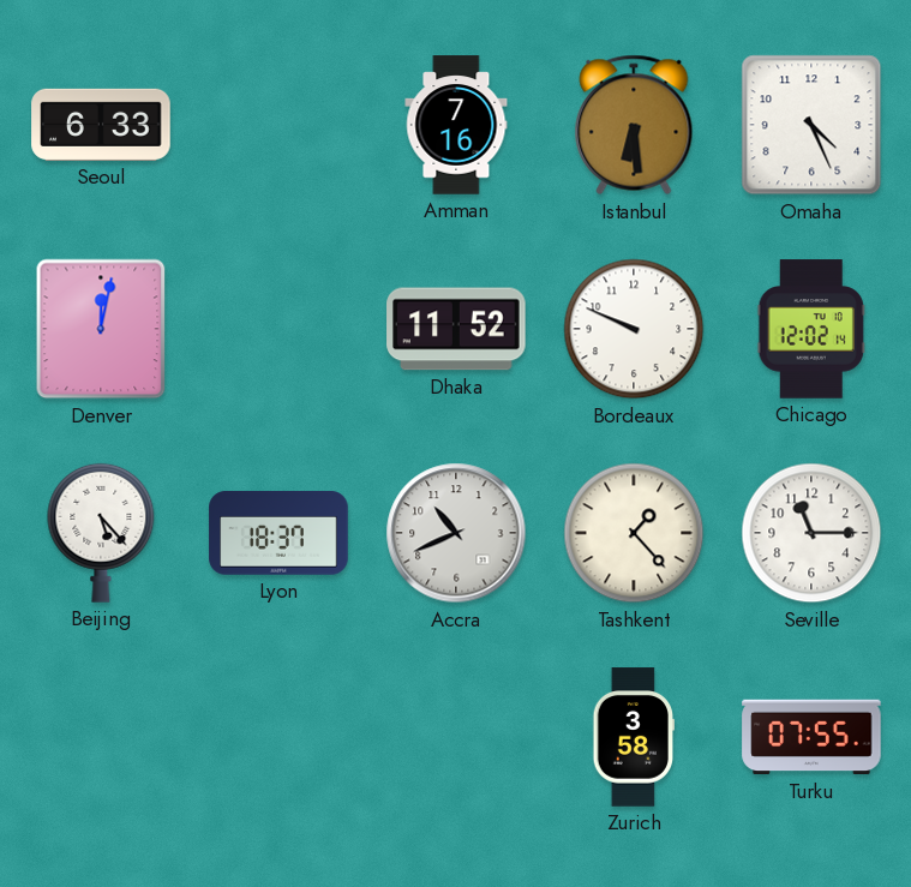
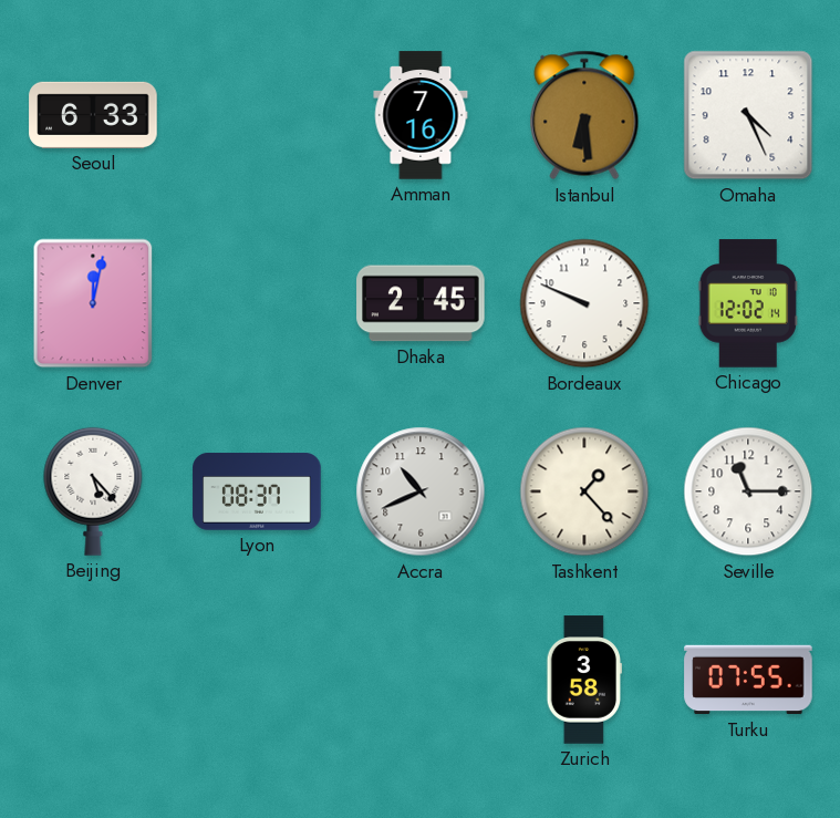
Dhaka: 11:52 -> 2:45 (421, 303)
Lyon: 18:37 -> 08:37 (257, 491)
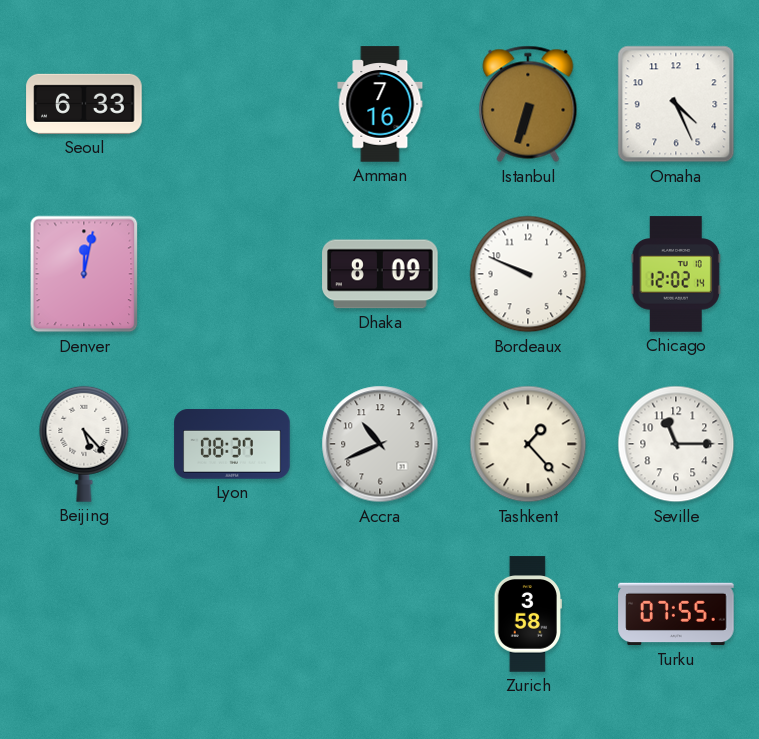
Istanbul: 6:29 -> 6:33 (528, 104)
Dhaka: 2:45 -> 8:09 (380, 274)
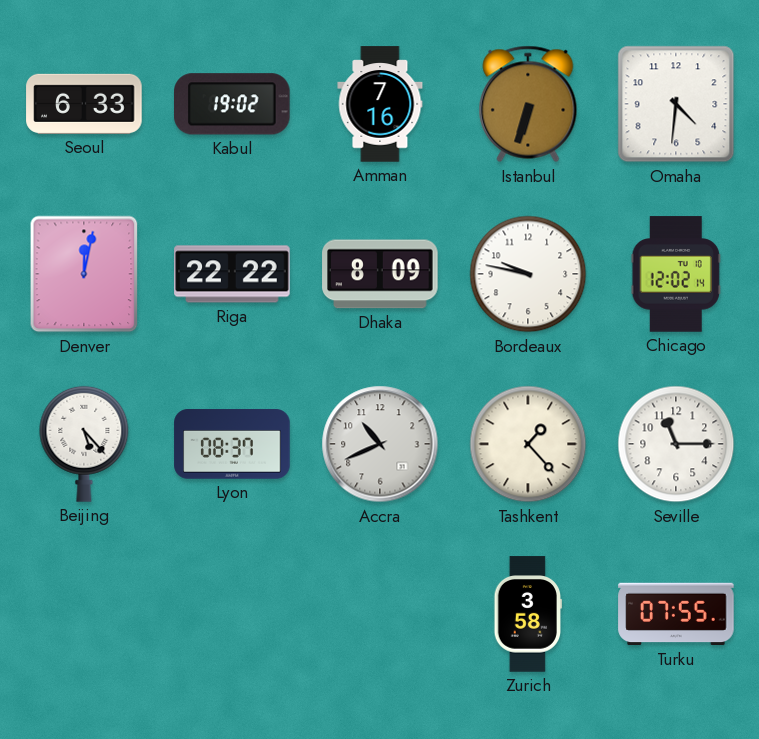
Kabul: none -> 19:02 (233, 104)
Omaha: 4:26 -> 4:31 (676, 104)
Riga: none -> 22:22 (232, 274)
Bordeaux: 9:49 -> 9:47 (528, 274)
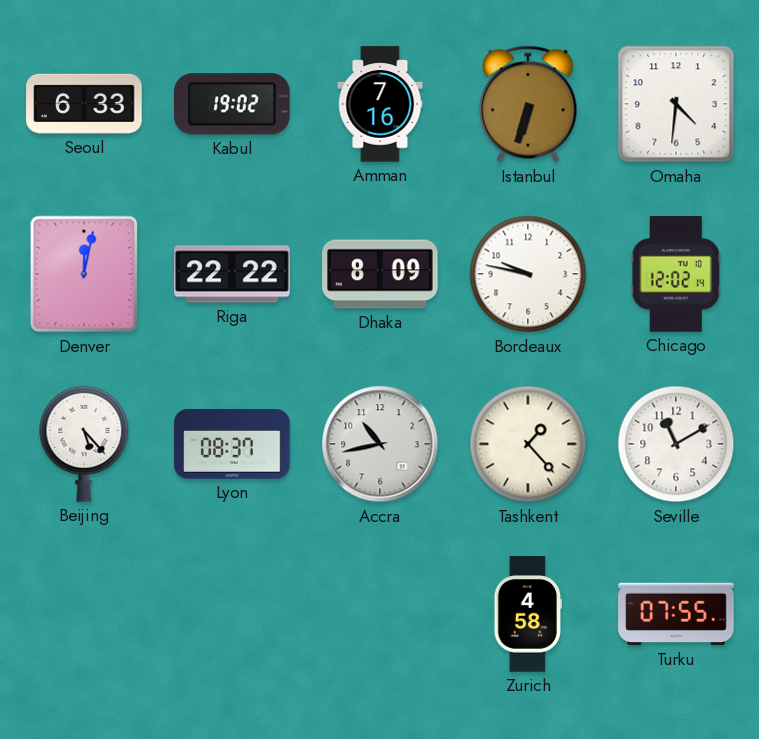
Accra: 10:41 -> 10:43 (380, 444)
Seville: 11:15 -> 11:10 (676, 444)
Zurich: 3:58 -> 4:58 (527, 614)
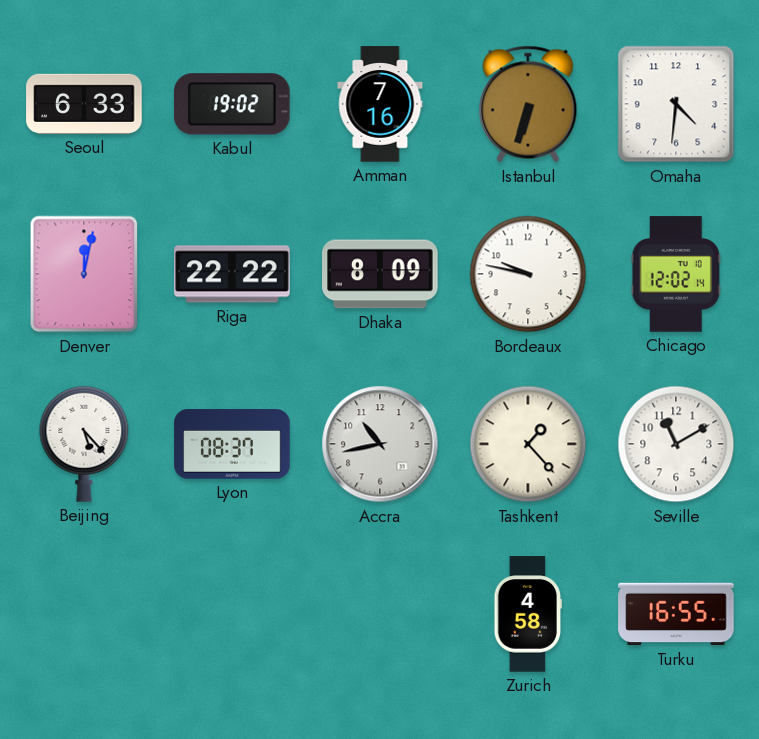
Turku: 07:55 -> 16:55 (676, 614)
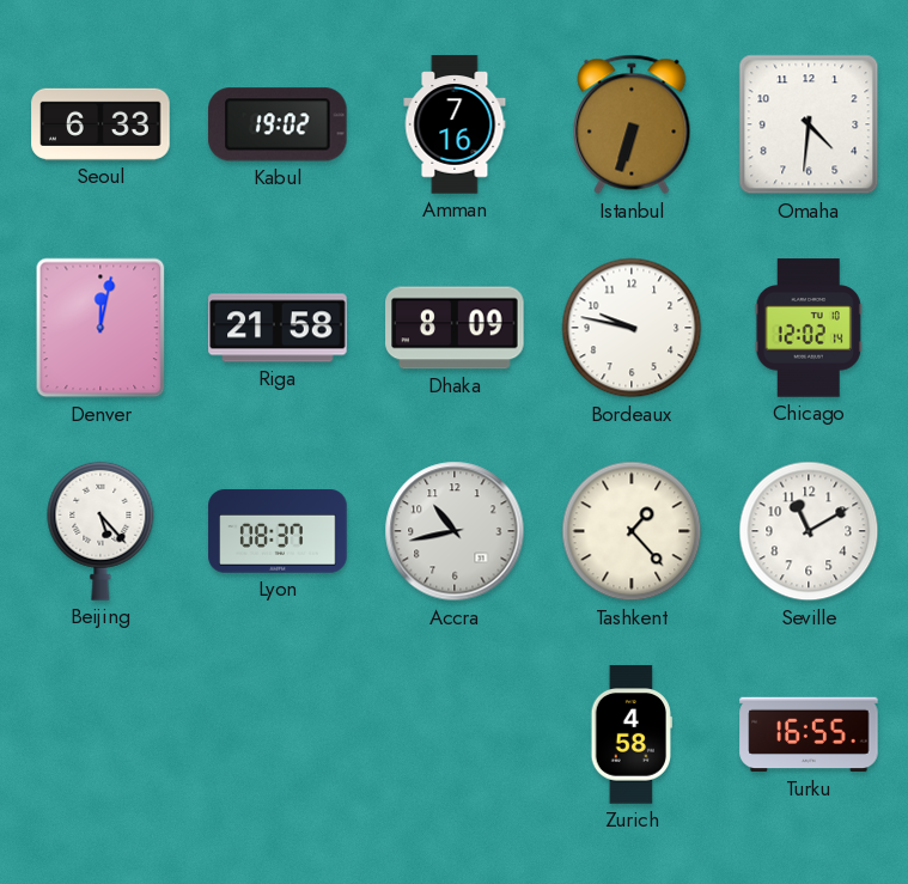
Riga: 22:22 -> 21:58 (278, 328)
